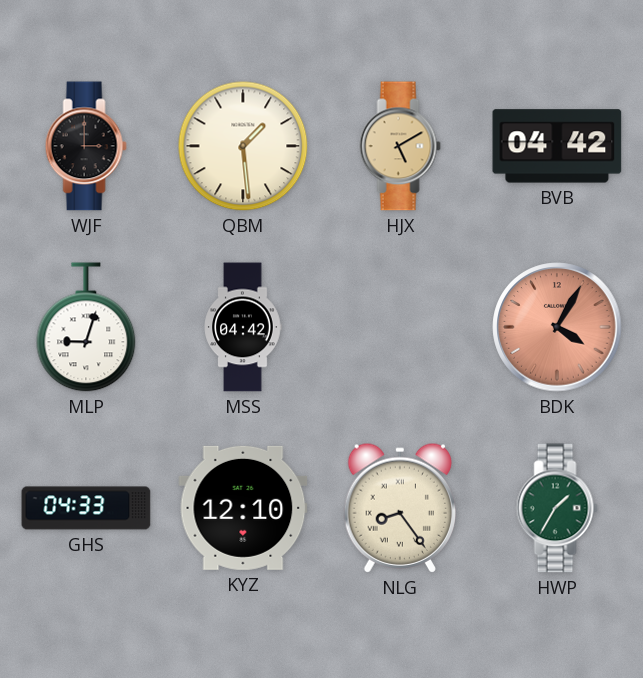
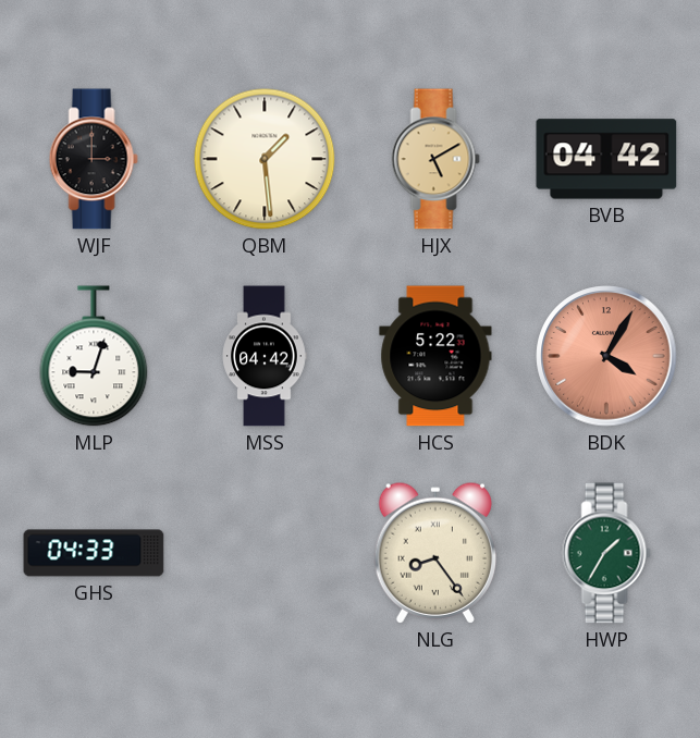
HCS: none -> 5:22 (435, 356)
KYZ: 12:10 -> none (243, 508)
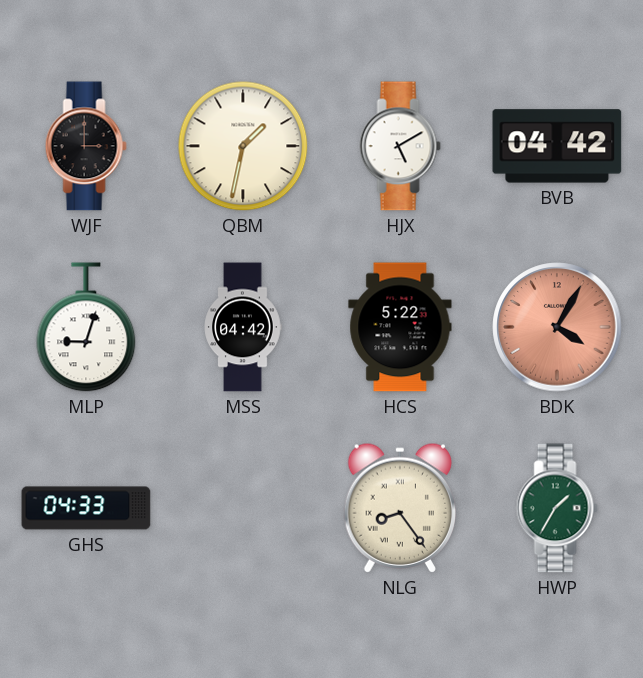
QBM: 1:29 -> 1:32 (243, 146)
HJX dial: champagne -> white (400, 146)
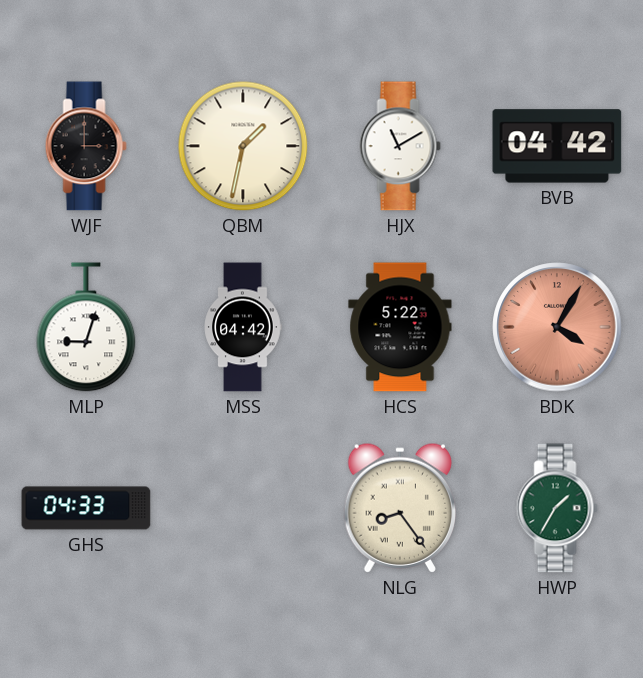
HJX: 5:10 -> 11:10 (400, 146)
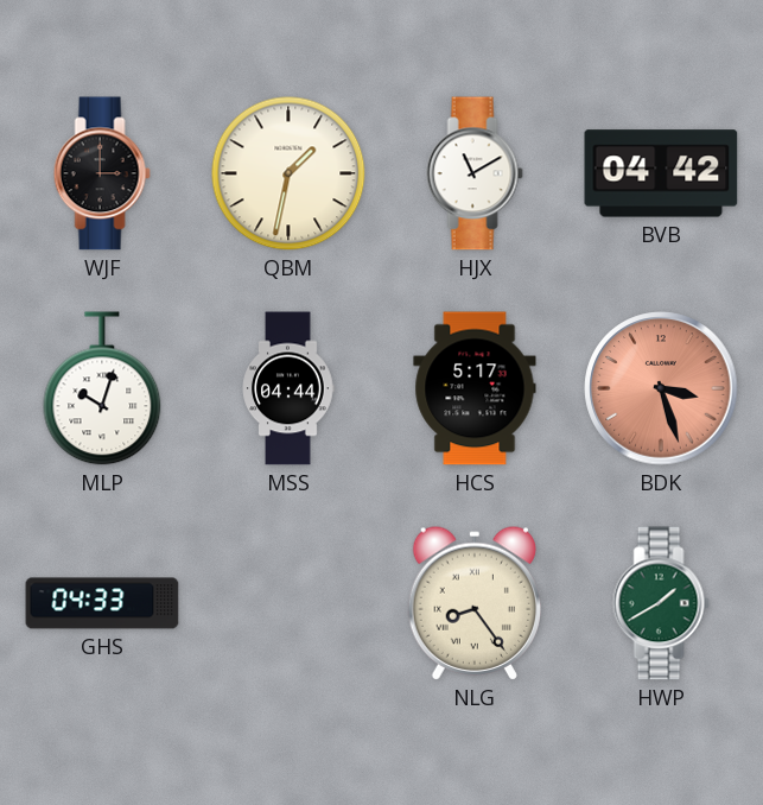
MLP: 9:03 -> 10:03 (102, 388)
MSS: 04:42 -> 04:44 (288, 388)
HCS: 5:22 -> 5:17 (475, 388)
BDK: 4:05 -> 3:27 (661, 388)
HWP: 1:35 -> 1:40 (661, 603)
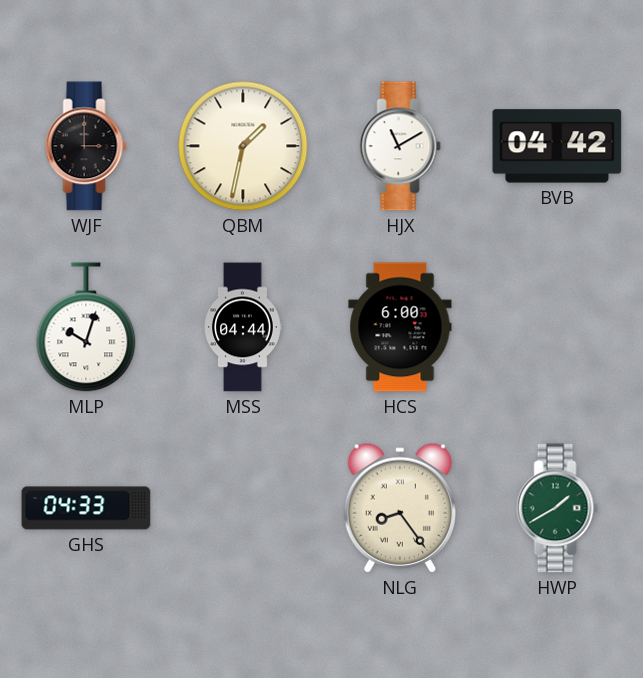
HCS: 5:17 -> 6:00 (400, 327)
BDK: 3:27 -> none (661, 388)
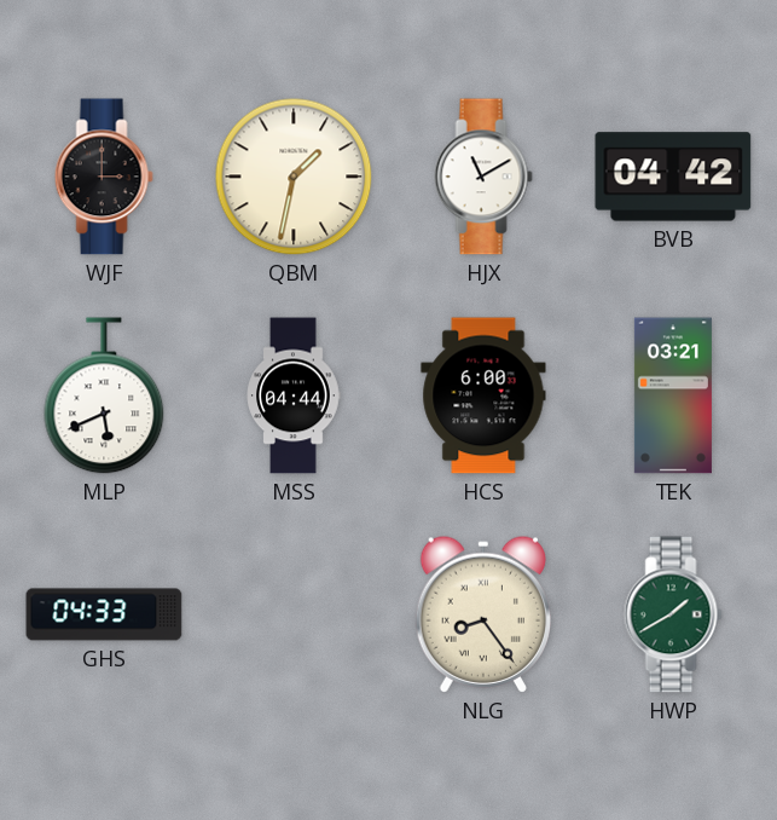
MLP: 10:03 -> 5:41 (104, 395)
TEK: none -> 03:21 (673, 395)
